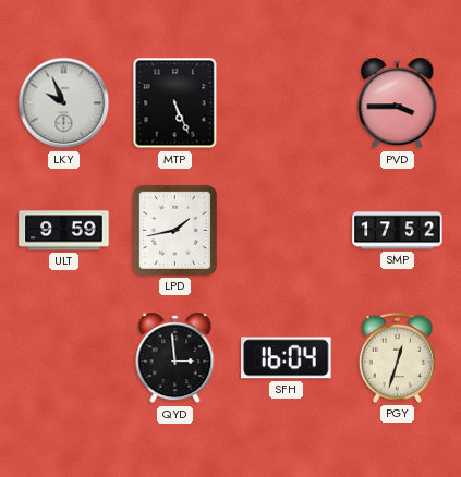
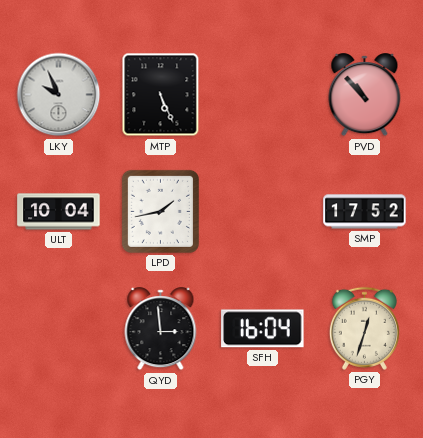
PVD: 3:45 -> 10:53 (365, 95)
ULT: 9:59 -> 10:04 (59, 212)
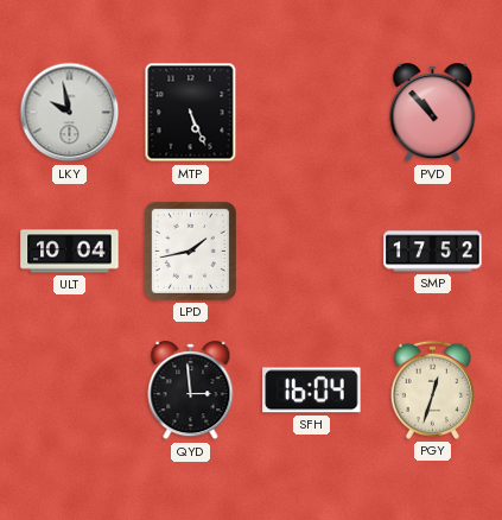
LKY: 9:56 -> 9:58 (70, 113)
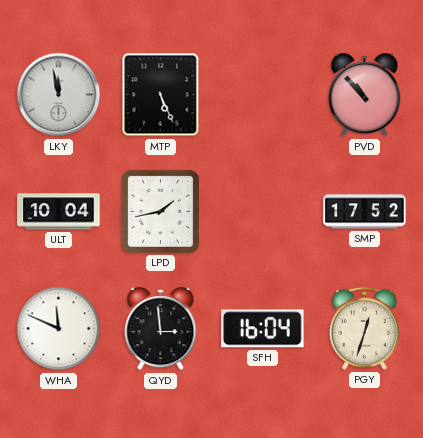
LKY: 9:58 -> 11:58 (59, 95)
WHA: none -> 11:49 (59, 329)
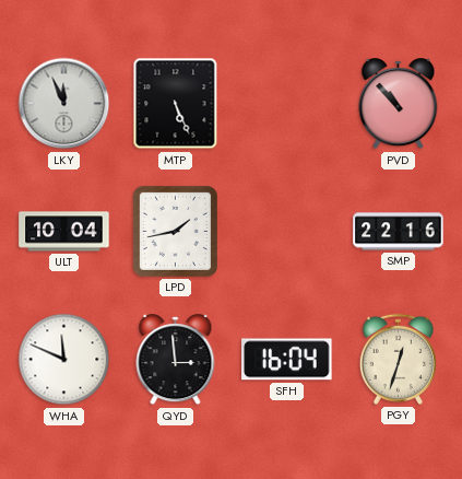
LKY: 11:58 -> 11:56 (64, 104)
SMP: 17:52 -> 22:16 (399, 232)
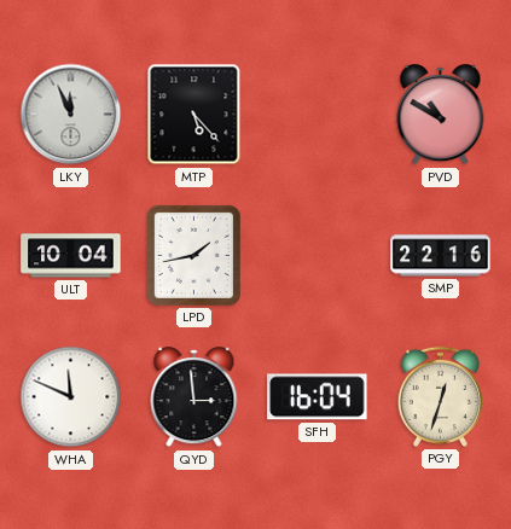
MTP: 5:26 -> 5:23 (194, 115)
PVD: 10:53 -> 10:50 (441, 115)
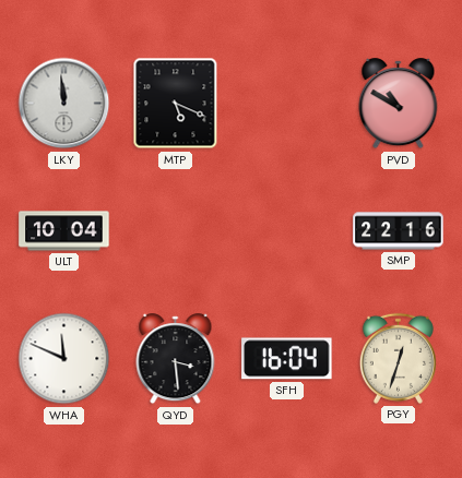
LKY: 11:56 -> 11:59 (64, 104)
MTP: 5:23 -> 5:19 (176, 104)
LPD: 1:43 -> none (193, 255)
QYD: 2:59 -> 3:29 (176, 359)
